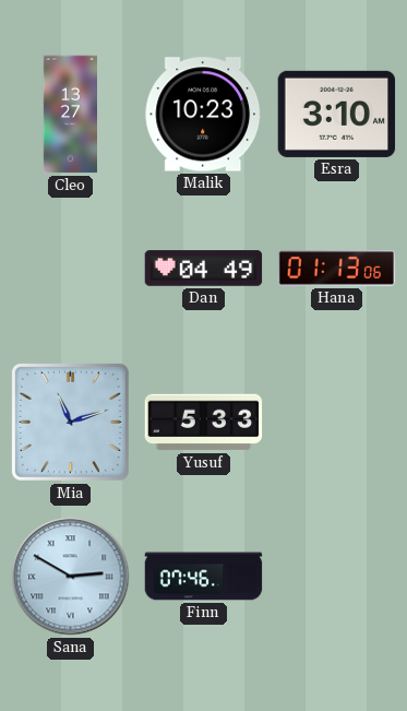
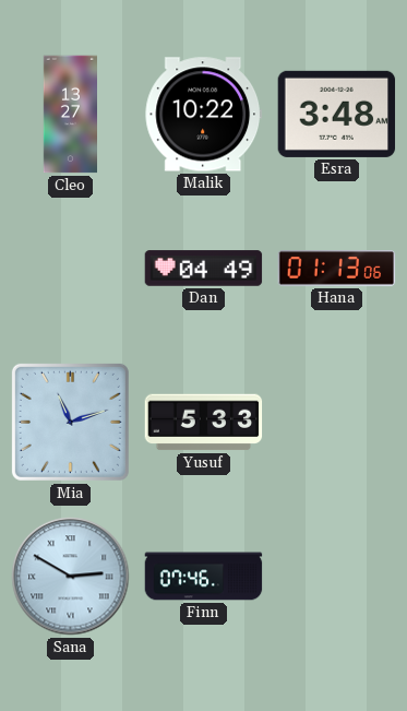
Malik: 10:23 -> 10:22 (204, 115)
Esra: 3:10 -> 3:48 (337, 114)
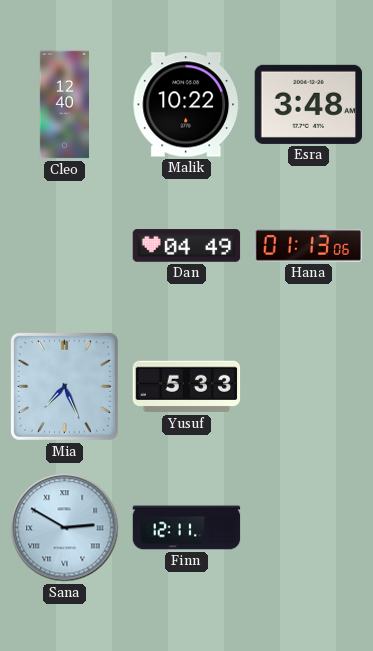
Cleo: 13:27 -> 12:40 (64, 105)
Mia: 11:12 -> 7:26 (64, 386)
Finn: 07:46 -> 12:11 (187, 528)
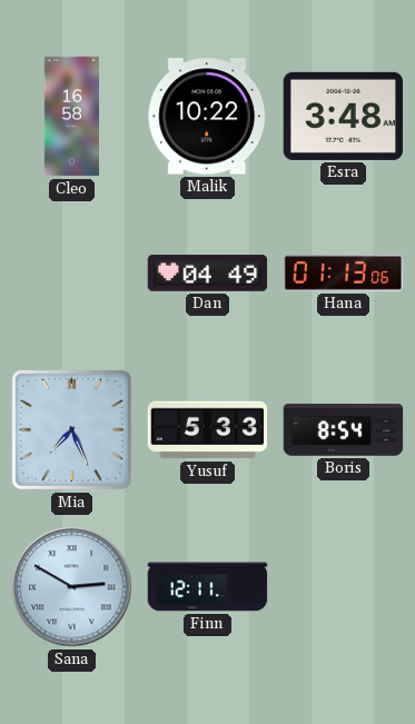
Cleo: 12:40 -> 16:58 (71, 117)
Boris: none -> 8:54 (344, 430)
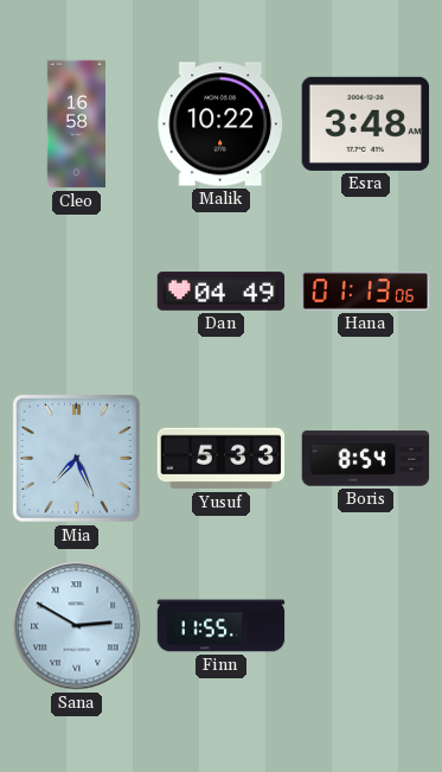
Finn: 12:11 -> 11:55 (222, 626)
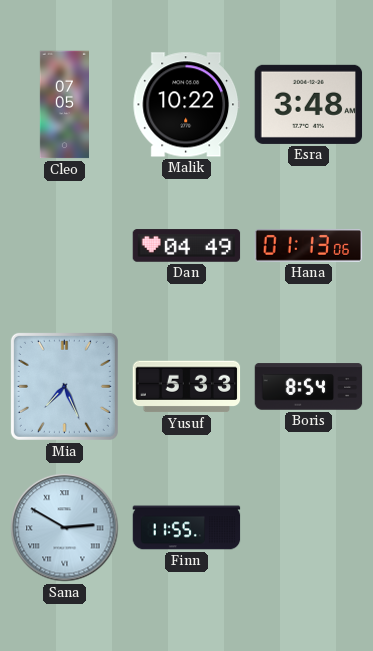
Cleo: 16:58 -> 07:05 (64, 105)
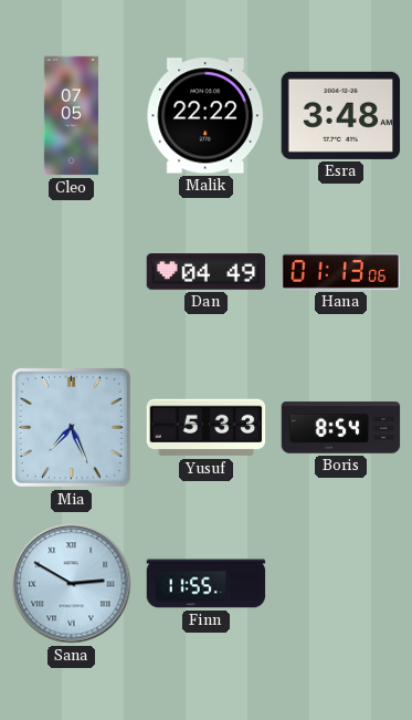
Malik: 10:22 -> 22:22 (207, 116)
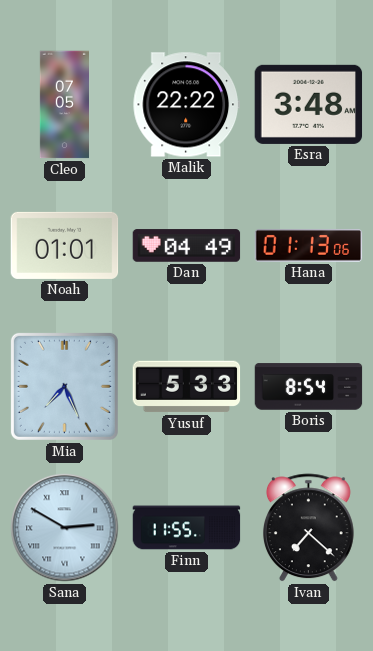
Noah: none -> 01:01 (65, 245)
Ivan: none -> 7:22 (308, 528)
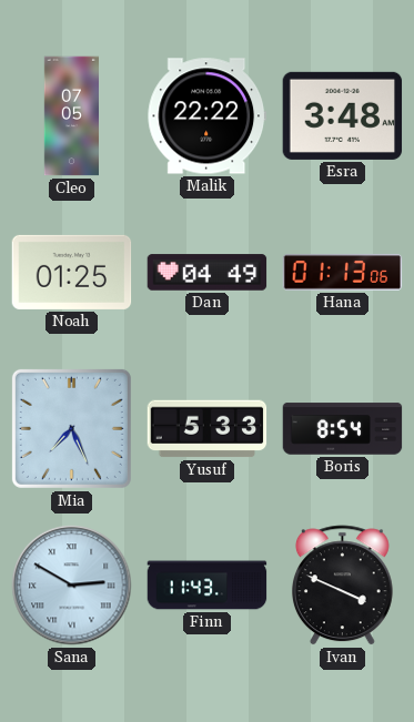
Noah: 01:01 -> 01:25 (72, 272)
Finn: 11:55 -> 11:43 (208, 586)
Ivan: 7:22 -> 3:49 (342, 586)
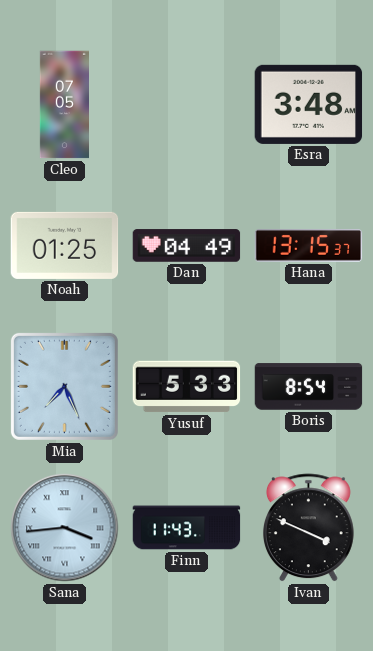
Malik: 22:22 -> none (208, 116)
Hana: 01:13 -> 13:15 (309, 246)
Sana: 2:50 -> 3:44 (65, 528)
